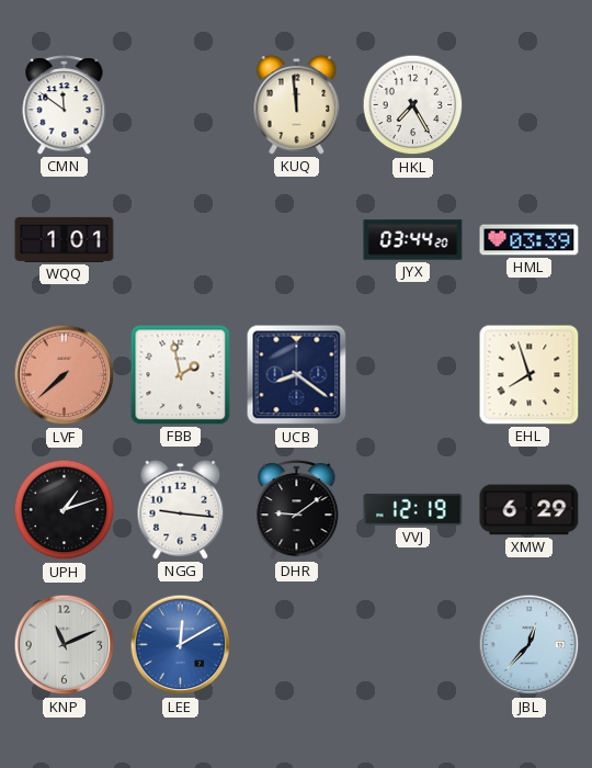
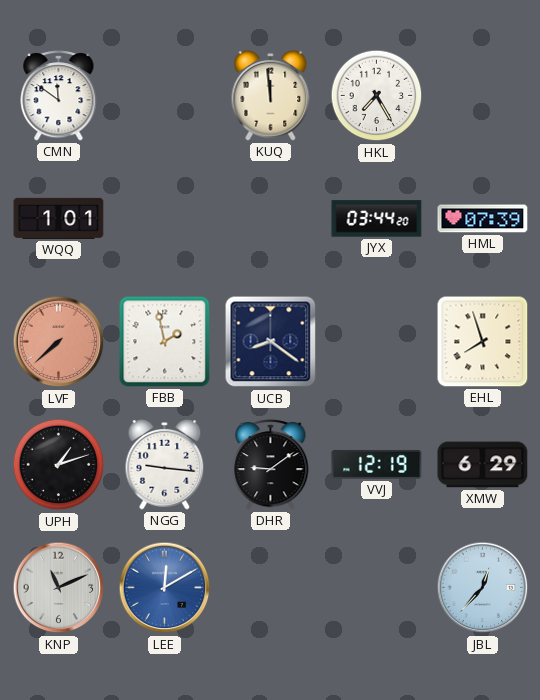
HML: 03:39 -> 07:39 (483, 219)
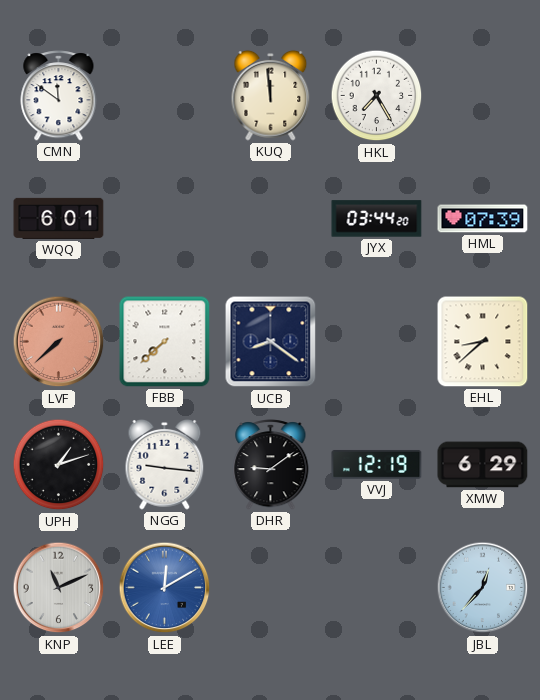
WQQ: 1:01 -> 6:01 (59, 218)
FBB: 1:58 -> 7:38 (165, 342)
EHL: 7:57 -> 8:38 (483, 342)
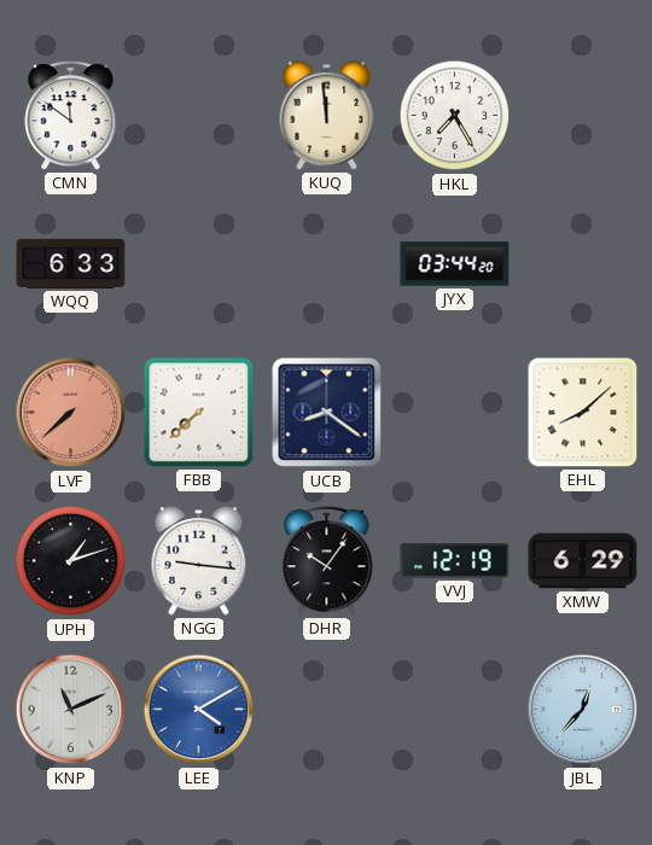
WQQ: 6:01 -> 6:33 (71, 263)
HML: 07:39 -> none (483, 219)
EHL: 8:38 -> 8:08 (583, 413)
DHR: 9:09 -> 10:06 (327, 561)
LEE: 12:10 -> 4:10 (199, 710)
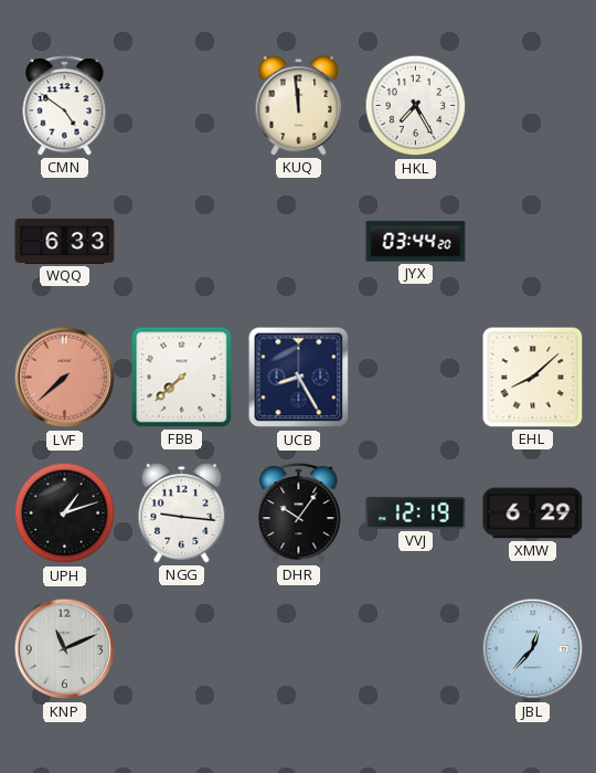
CMN: 11:51 -> 4:51 (65, 106)
UCB: 8:21 -> 8:25 (299, 378)
LEE: 4:10 -> none (199, 710)
